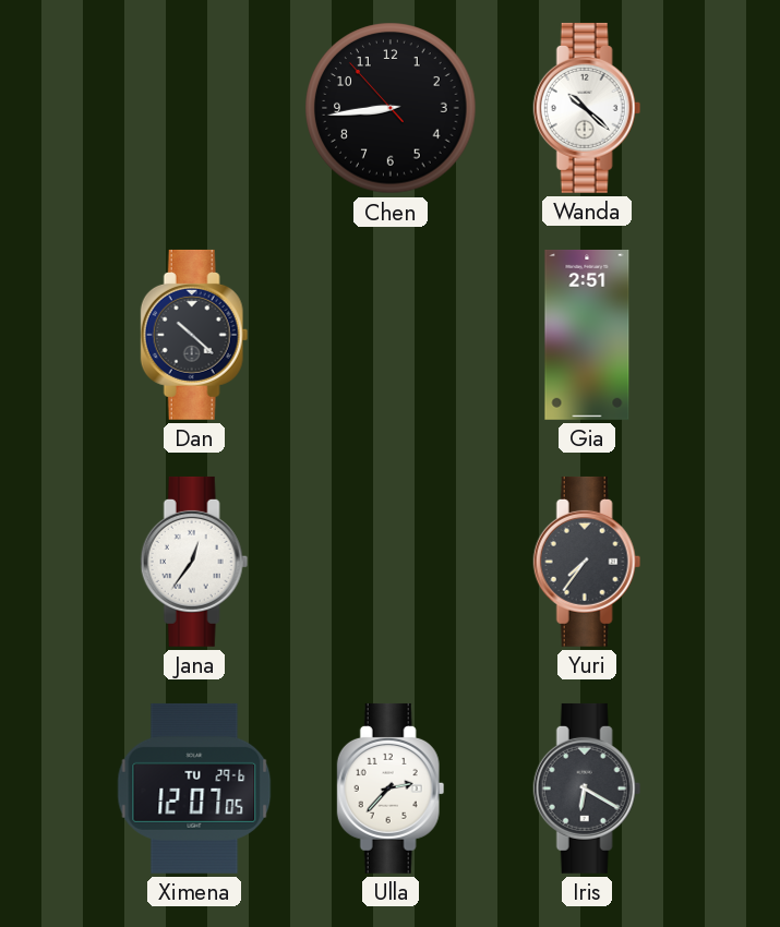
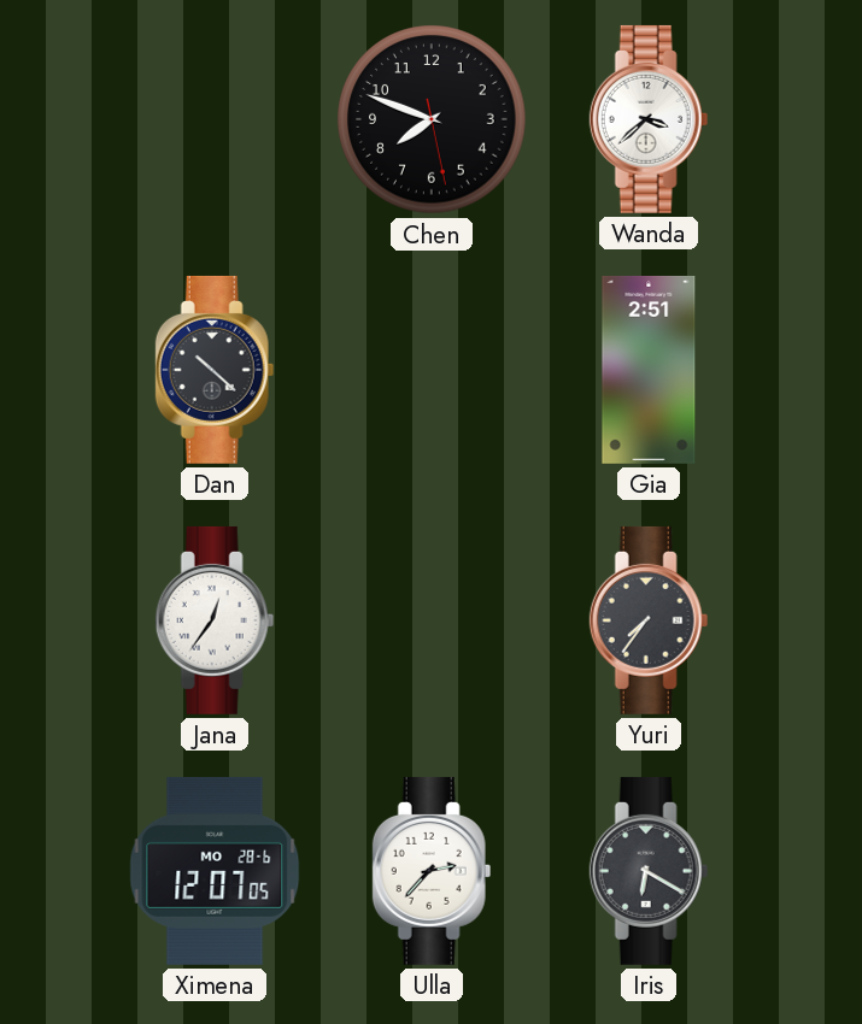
Chen: 8:43 -> 7:48 (432, 119)
Wanda: 10:22 -> 3:38 (649, 119)
Ximena date: TU 29-6 -> MO 28-6 (215, 871)
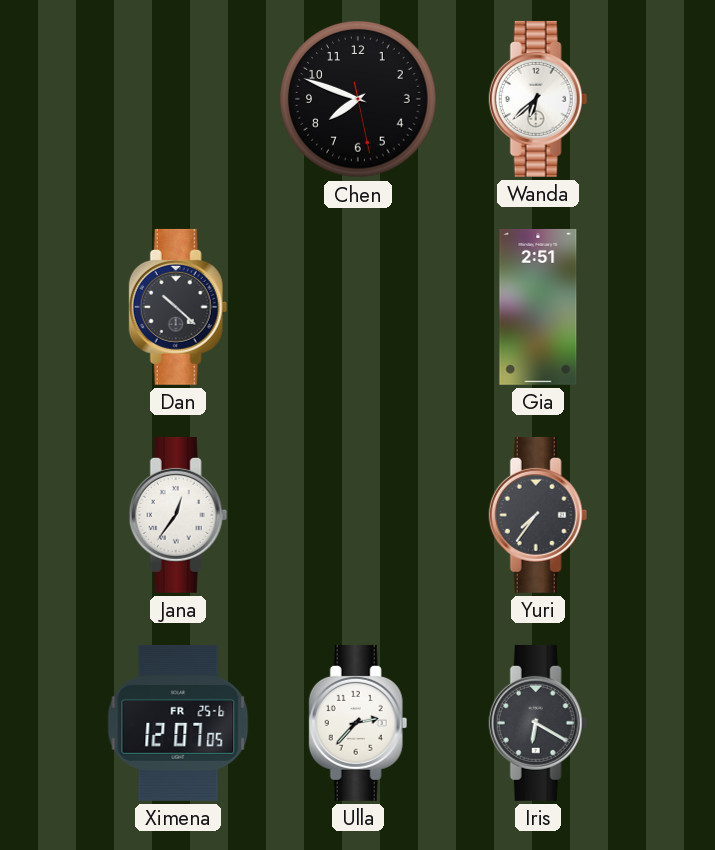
Wanda: 3:38 -> 6:38 (538, 99)
Ximena date: MO 28-6 -> FR 25-6 (178, 723)
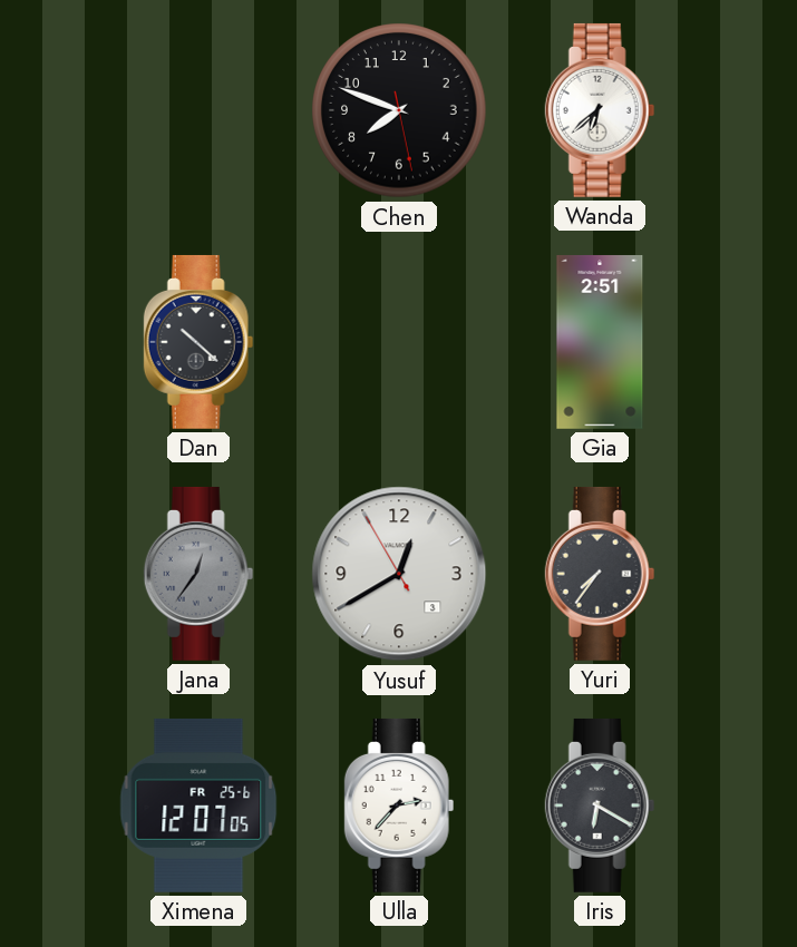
Jana dial: white -> grey (198, 574)
Yusuf: none -> 12:39 (399, 574)
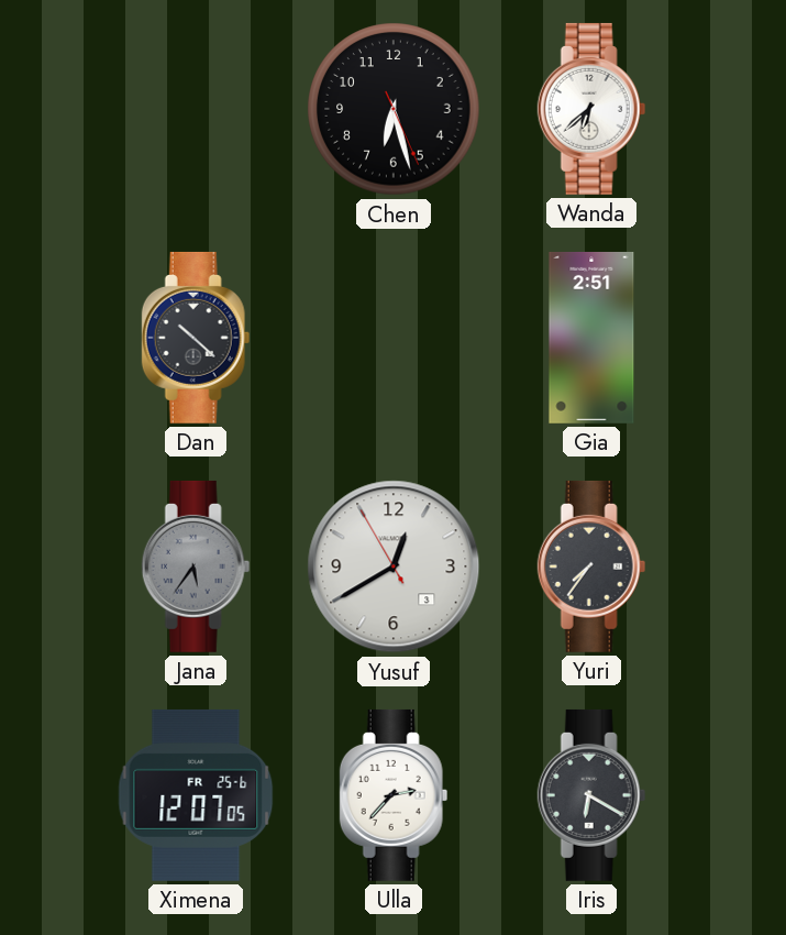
Chen: 7:48 -> 6:27 (394, 109)
Jana: 12:36 -> 5:36 (196, 566)
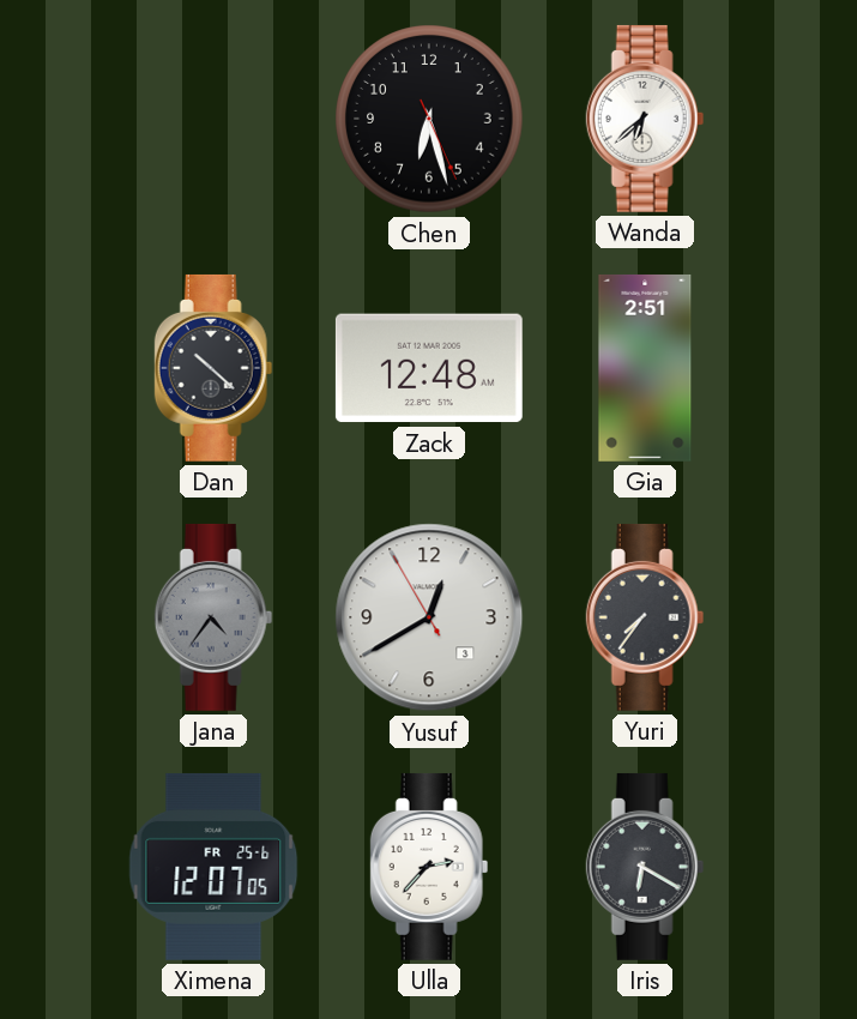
Zack: none -> 12:48 (429, 368)
Jana: 5:36 -> 4:36 (213, 617)
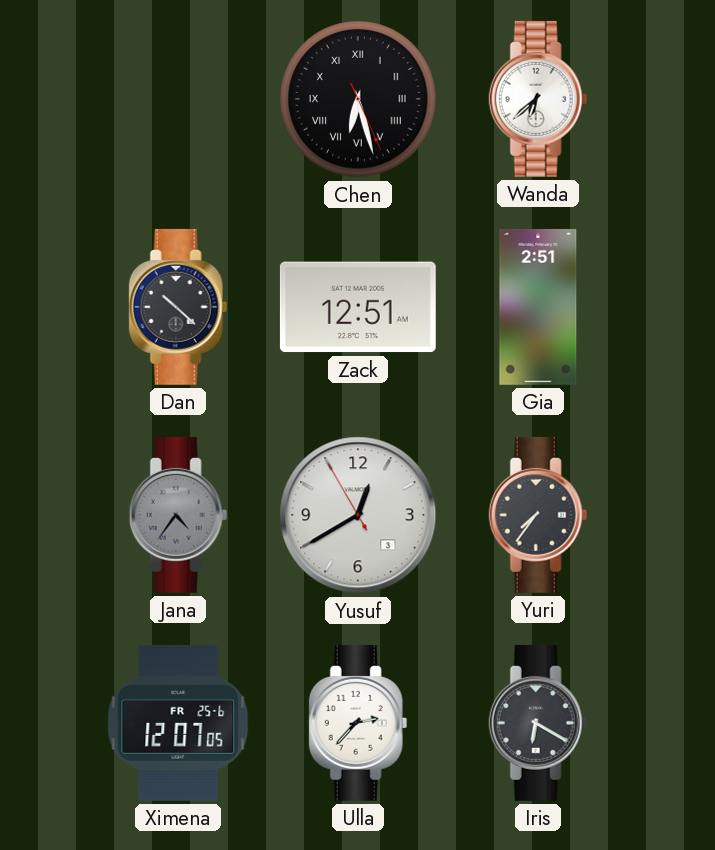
Chen numerals: Arabic -> Roman (358, 99)
Zack: 12:48 -> 12:51 (358, 307)
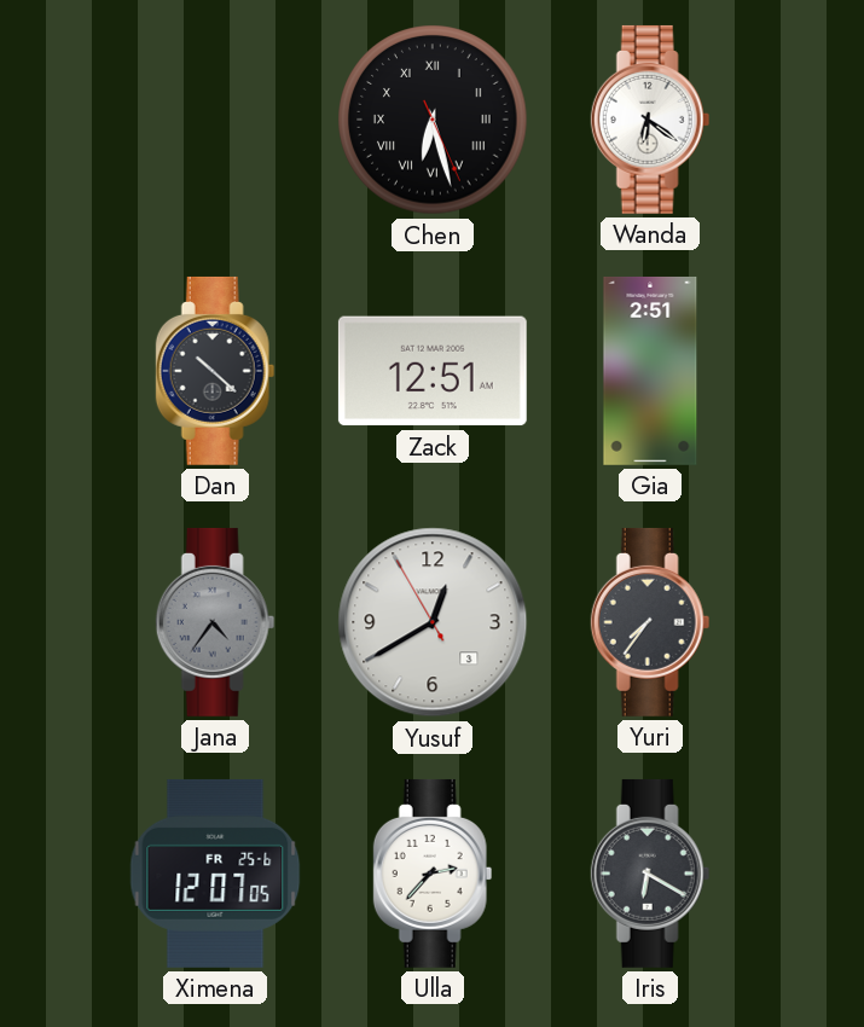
Wanda: 6:38 -> 6:21 (650, 120)
